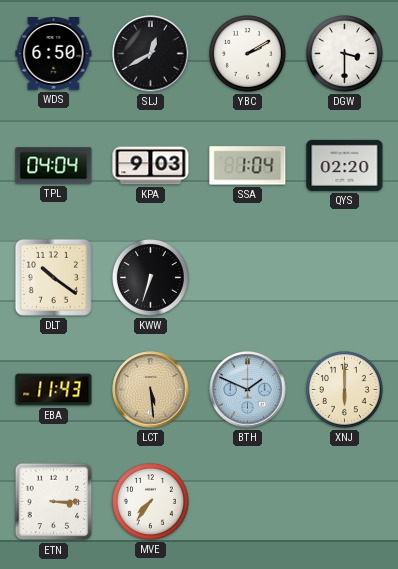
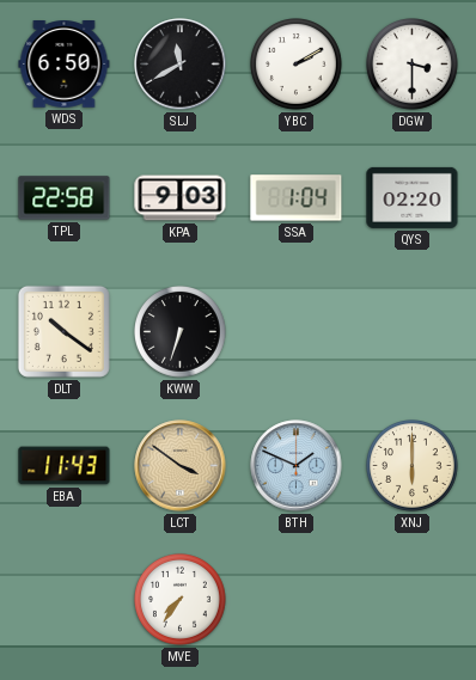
SLJ: 12:40 -> 11:40 (181, 65)
TPL: 04:04 -> 22:58 (65, 198)
LCT: 5:29 -> 3:51 (181, 466)
ETN: 3:15 -> none (54, 502)
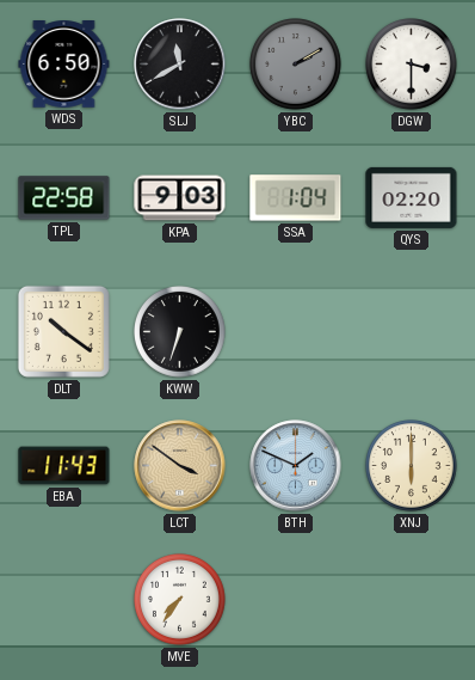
YBC dial: white -> grey (296, 65)
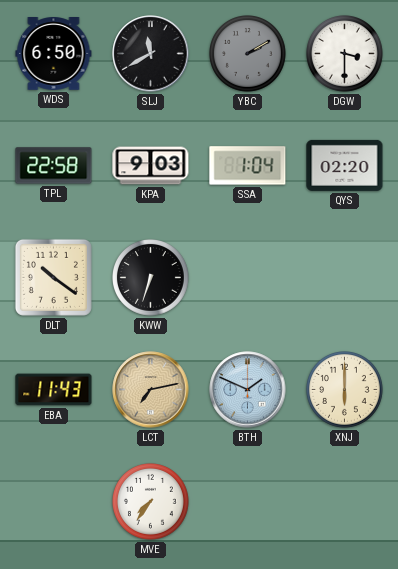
LCT: 3:51 -> 7:13 (151, 390)
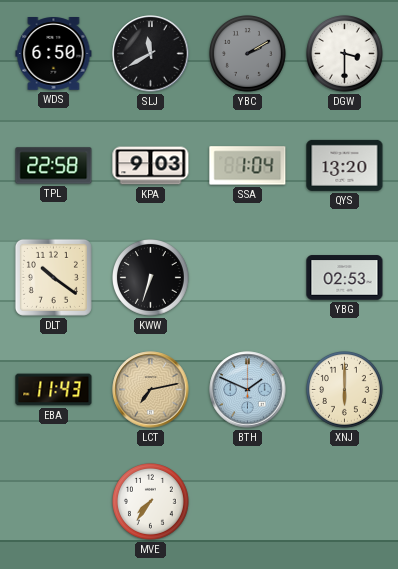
QYS: 02:20 -> 13:20 (345, 165)
YBG: none -> 02:53 (345, 278)
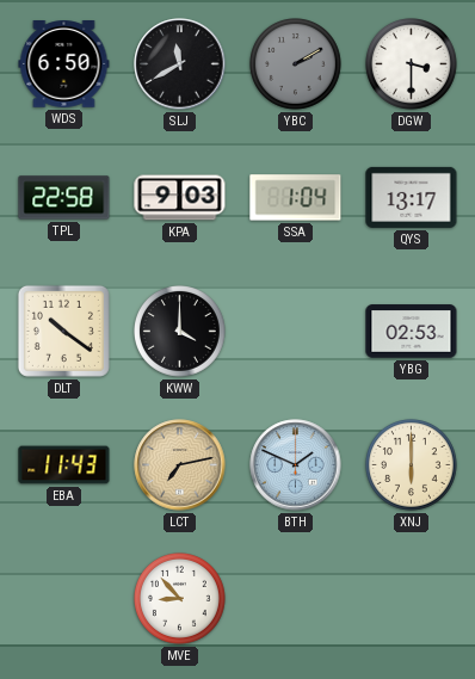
QYS: 13:20 -> 13:17 (412, 197)
KWW: 6:33 -> 4:00 (180, 332)
MVE: 7:36 -> 8:53 (180, 599)
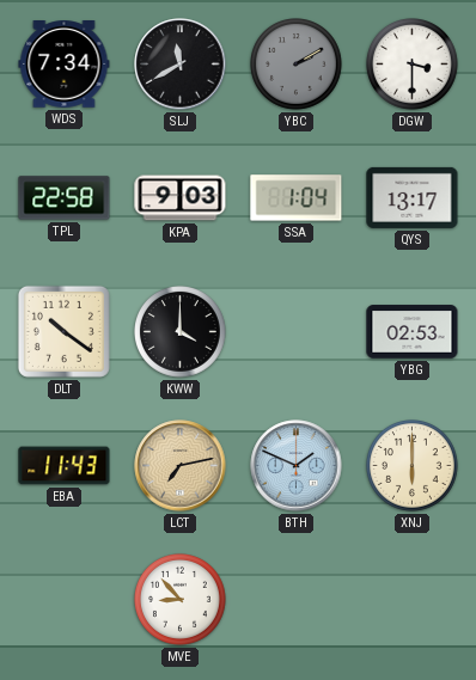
WDS: 6:50 -> 7:34 (65, 65)
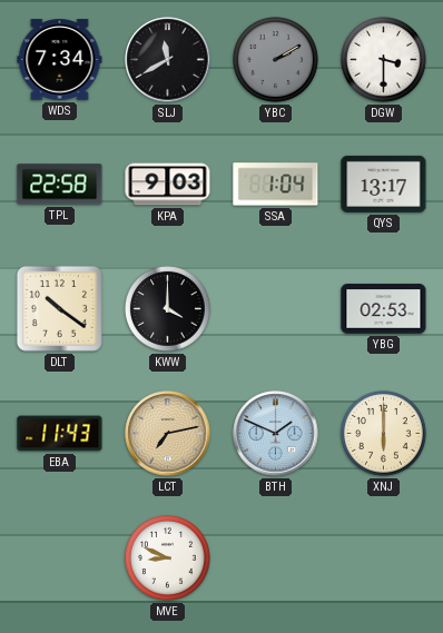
MVE: 8:53 -> 8:49 (168, 558)
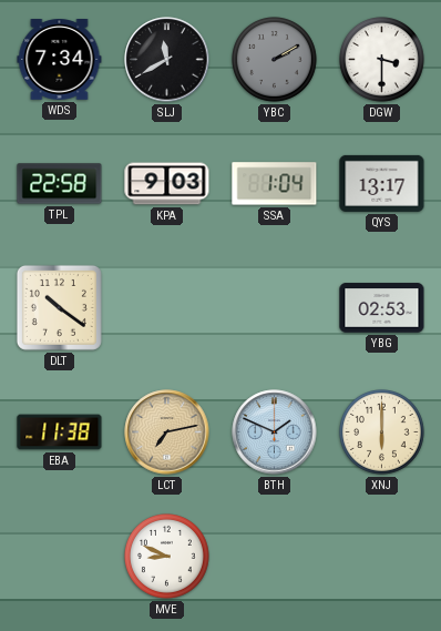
KWW: 4:00 -> none (168, 309)
EBA: 11:43 -> 11:38 (60, 432)
